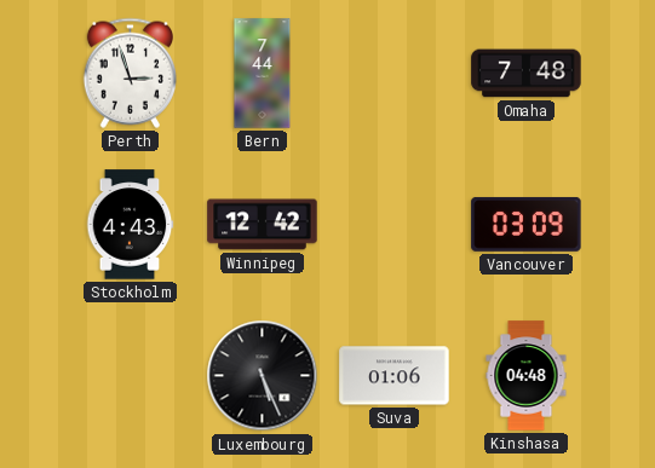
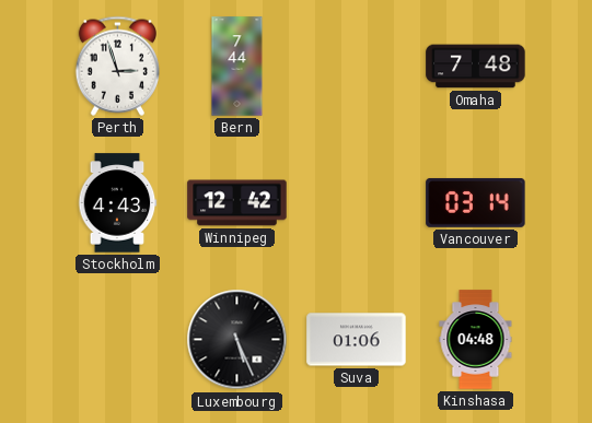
Vancouver: 03:09 -> 03:14 (476, 202)
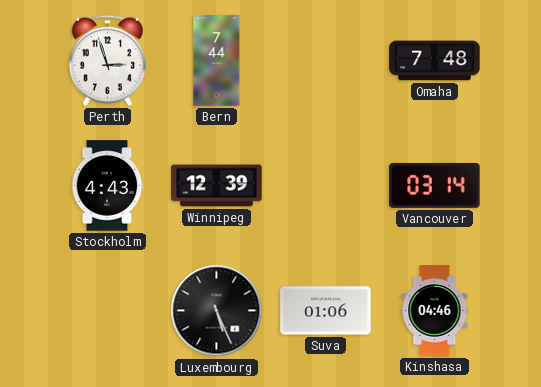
Winnipeg: 12:42 -> 12:39 (217, 186)
Kinshasa: 04:48 -> 04:46 (435, 311)
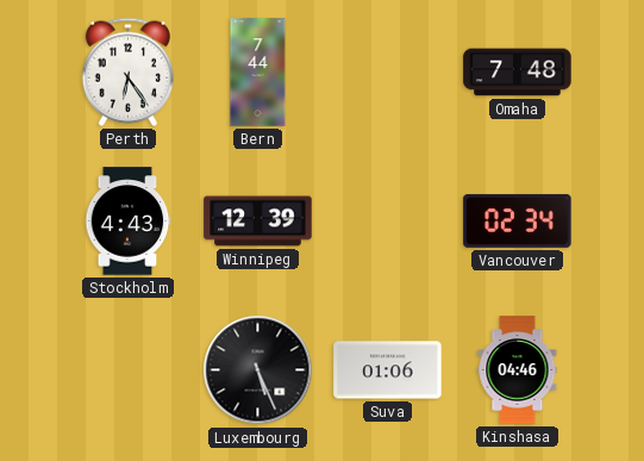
Perth: 2:57 -> 6:24 (127, 71)
Vancouver: 03:14 -> 02:34 (518, 220)
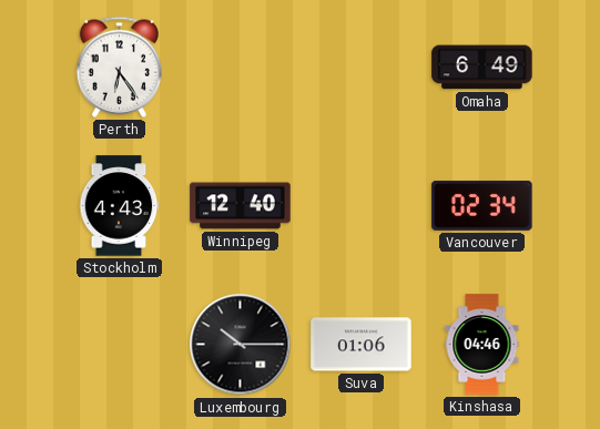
Bern: 7:44 -> none (258, 73)
Omaha: 7:48 -> 6:49 (482, 68)
Winnipeg: 12:39 -> 12:40 (241, 206)
Luxembourg: 5:26 -> 10:15 (241, 345)
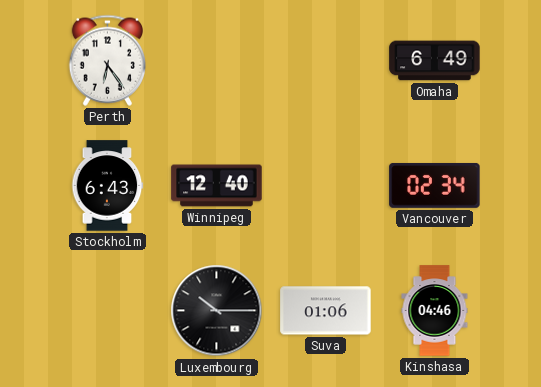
Stockholm: 4:43 -> 6:43 (107, 186)
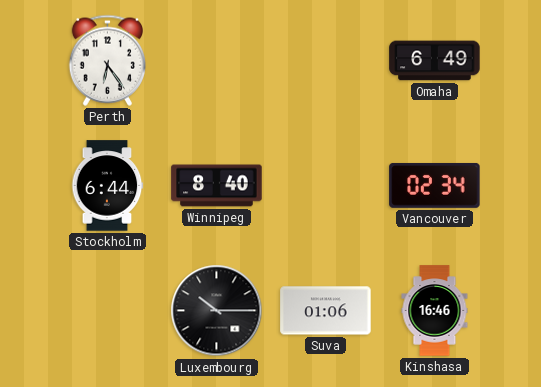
Stockholm: 6:43 -> 6:44 (107, 186)
Winnipeg: 12:40 -> 8:40 (217, 186)
Kinshasa: 04:46 -> 16:46 (435, 311)
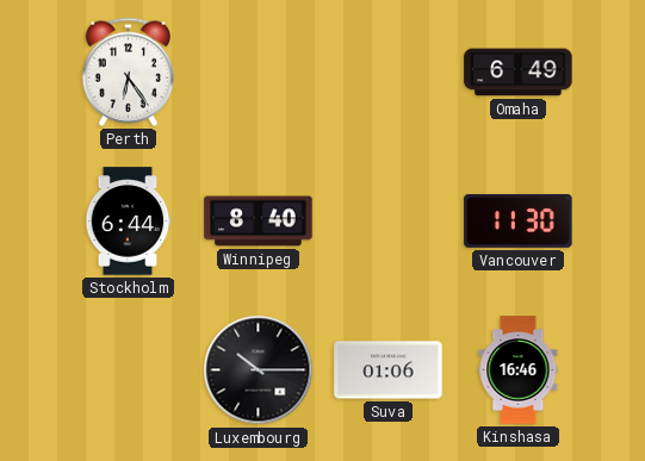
Vancouver: 02:34 -> 11:30 (519, 220)
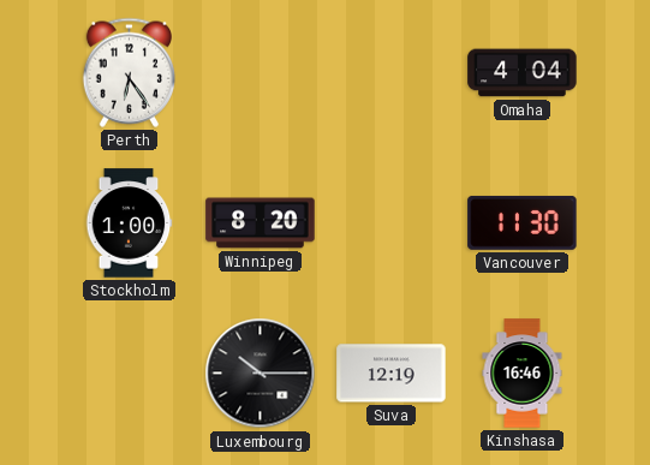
Omaha: 6:49 -> 4:04 (523, 73)
Stockholm: 6:44 -> 1:00 (129, 223)
Winnipeg: 8:40 -> 8:20 (261, 223)
Suva: 01:06 -> 12:19 (392, 374)
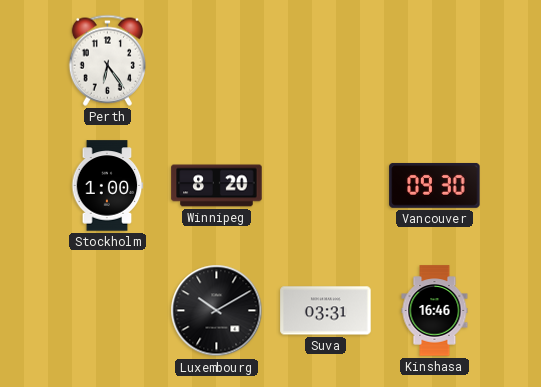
Omaha: 4:04 -> none (523, 73)
Vancouver: 11:30 -> 09:30 (435, 185)
Luxembourg: 10:15 -> 10:10 (217, 311)
Suva: 12:19 -> 03:31 (326, 311)
